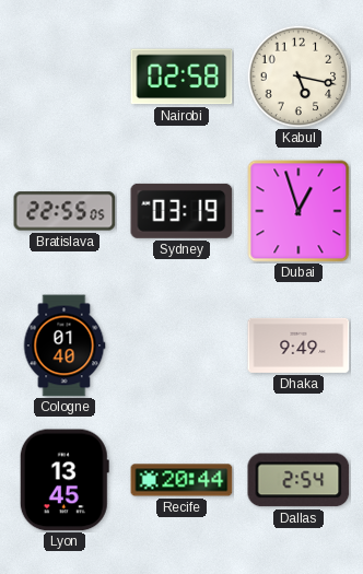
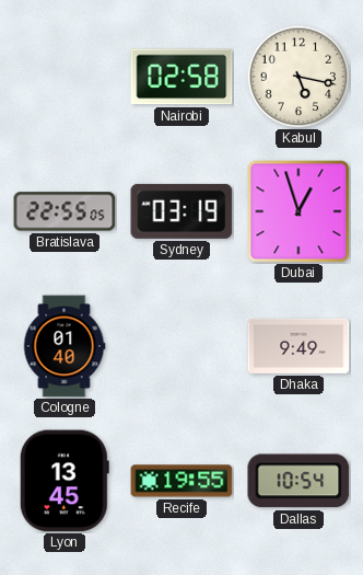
Recife: 20:44 -> 19:55 (181, 481)
Dallas: 2:54 -> 10:54 (298, 481)
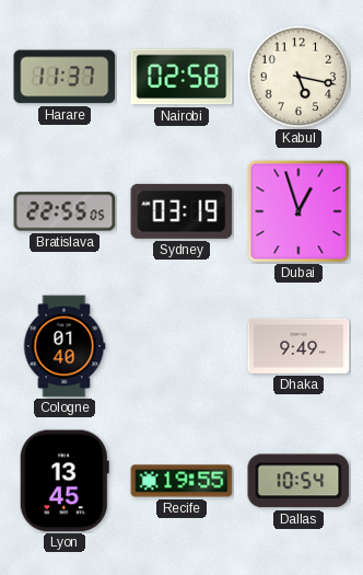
Harare: none -> 11:37 (65, 77)
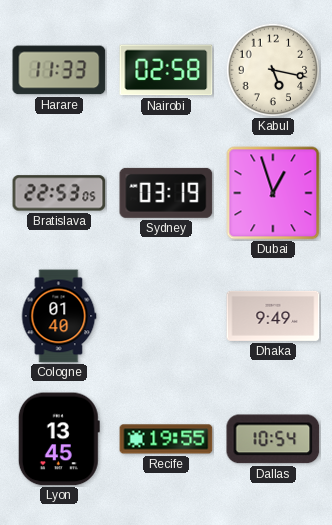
Harare: 11:37 -> 11:33 (59, 70)
Bratislava: 22:55 -> 22:53 (59, 193)
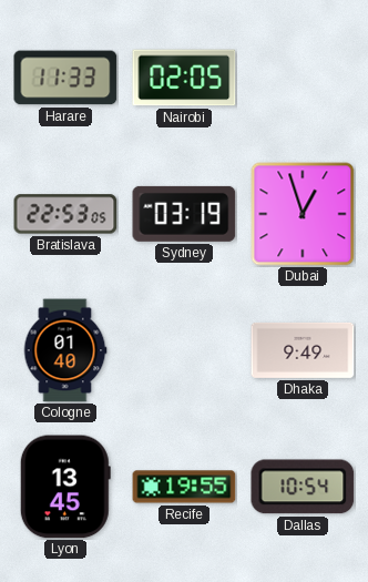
Nairobi: 02:58 -> 02:05 (184, 78)
Kabul: 5:17 -> none (273, 70)
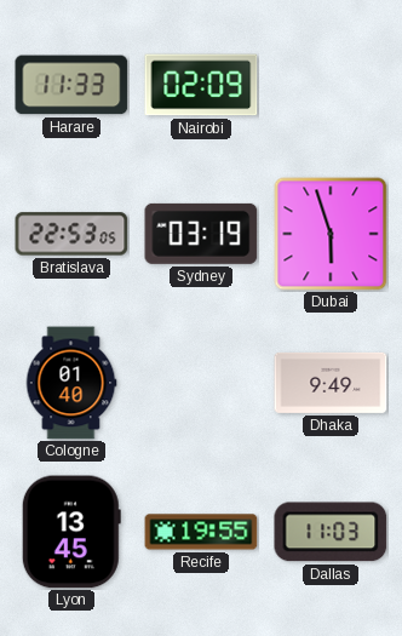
Nairobi: 02:05 -> 02:09 (201, 85)
Dubai: 12:57 -> 5:57 (331, 234)
Dallas: 10:54 -> 11:03 (331, 532)
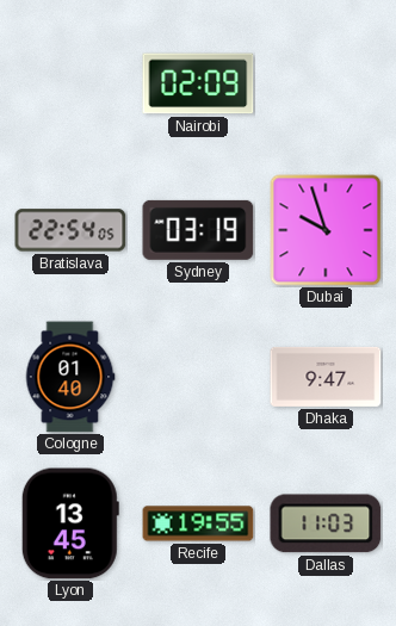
Harare: 11:33 -> none (71, 85)
Bratislava: 22:53 -> 22:54 (70, 230)
Dubai: 5:57 -> 9:57 (326, 230)
Dhaka: 9:49 -> 9:47 (326, 377)
